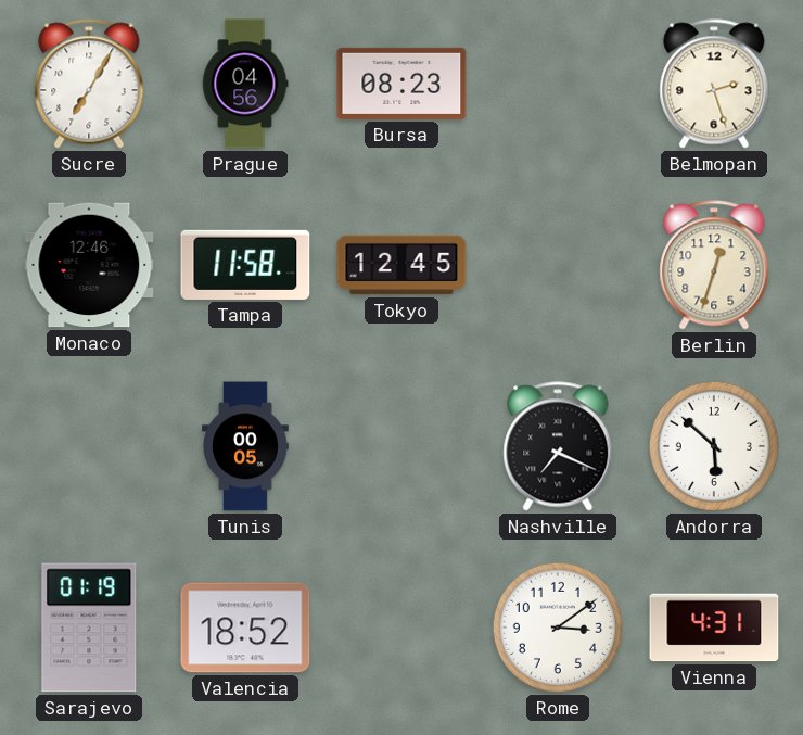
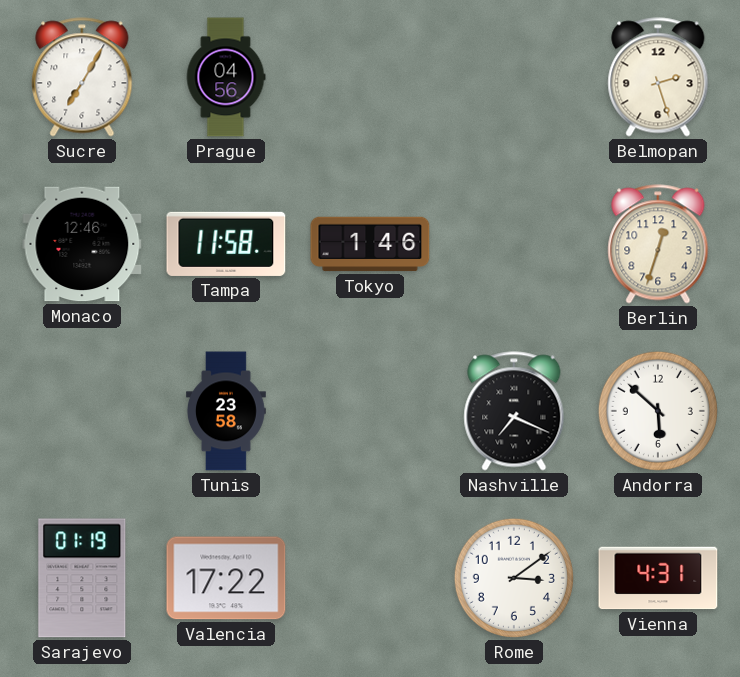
Bursa: 08:23 -> none (401, 84)
Tokyo: 12:45 -> 1:46 (370, 244)
Tunis: 00:05 -> 23:58 (226, 411)
Valencia: 18:52 -> 17:22 (226, 578)
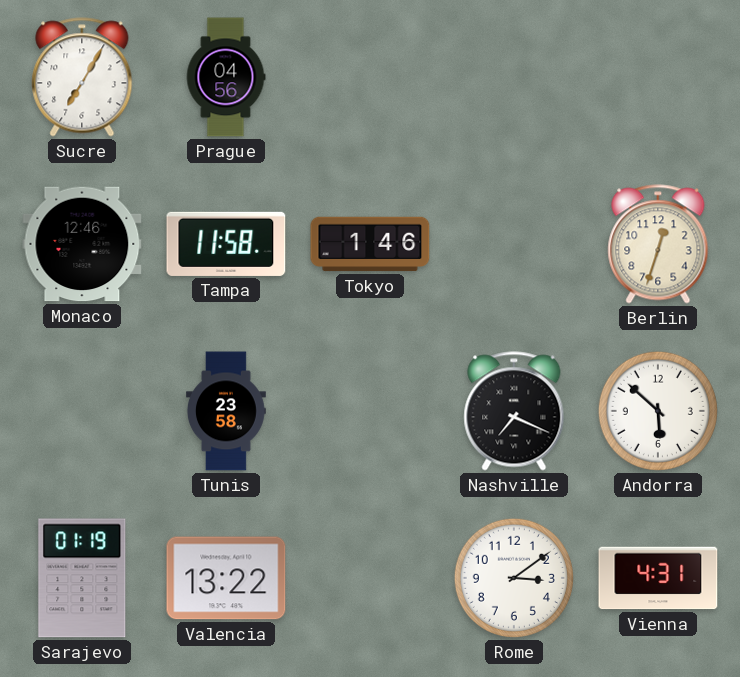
Belmopan: 2:27 -> none (658, 77)
Valencia: 17:22 -> 13:22 (226, 578)
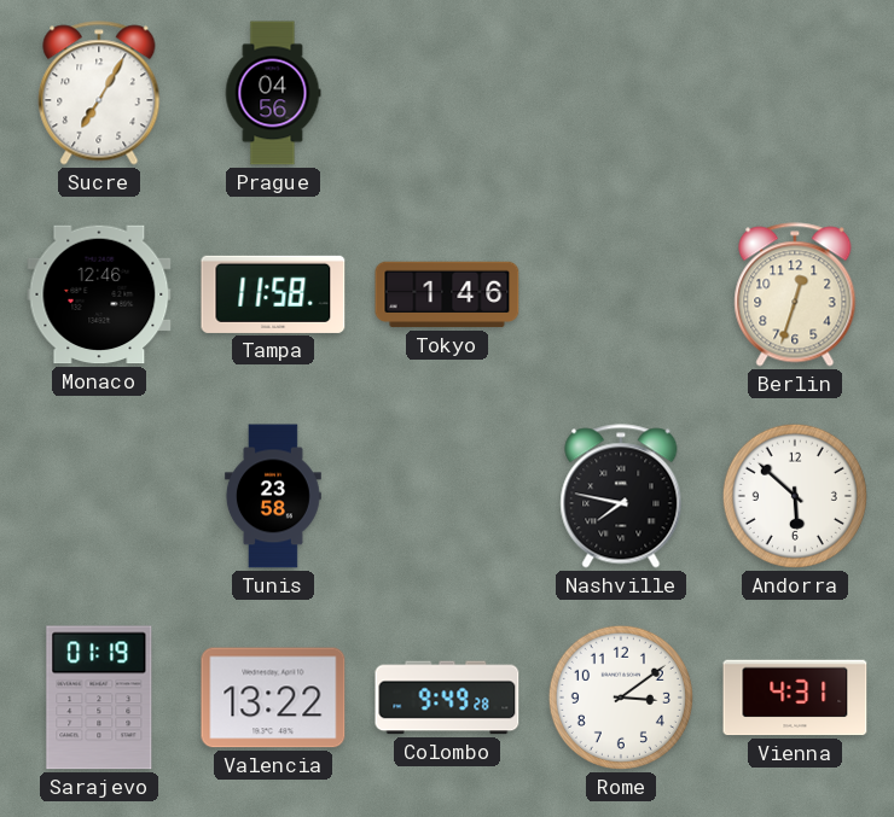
Nashville: 7:19 -> 7:47 (621, 496)
Colombo: none -> 9:49 (447, 698)
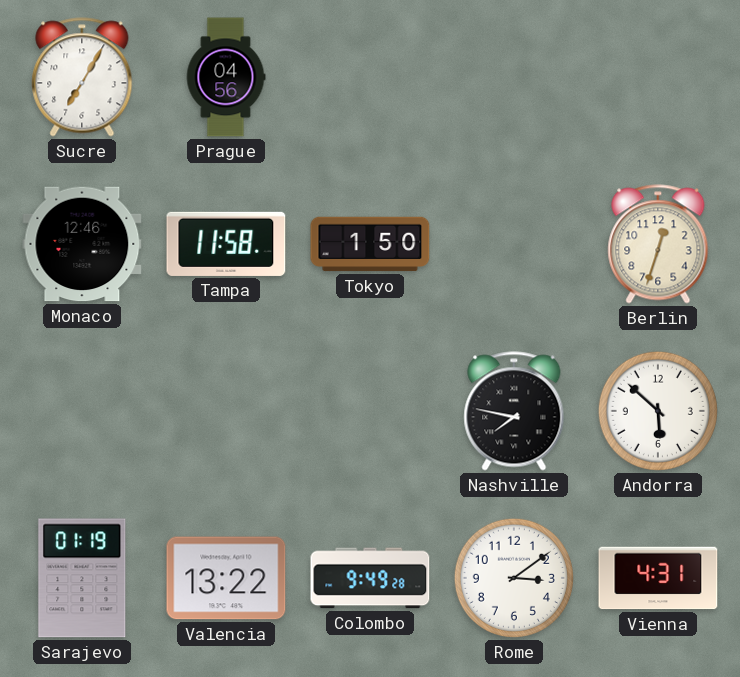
Tokyo: 1:46 -> 1:50 (370, 244)
Tunis: 23:58 -> none (273, 496)
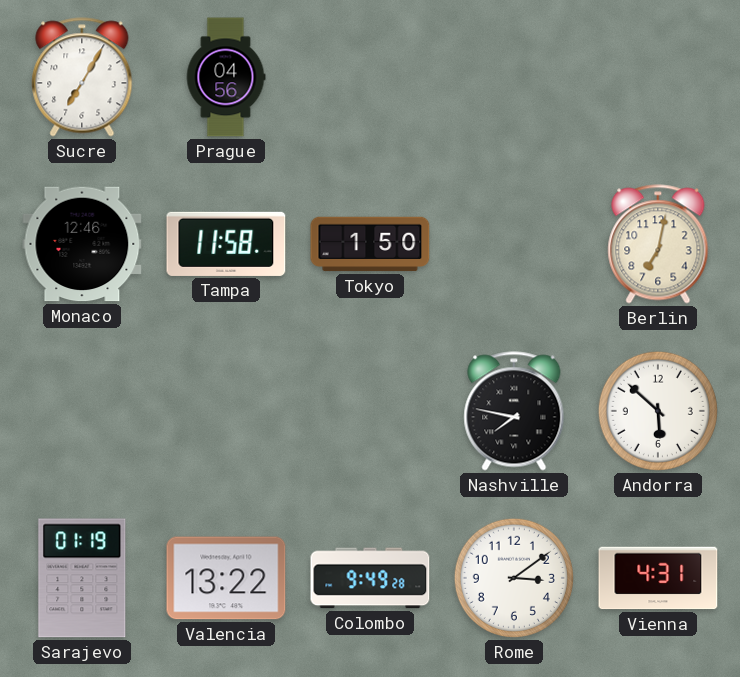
Berlin: 12:33 -> 7:02 (658, 244)
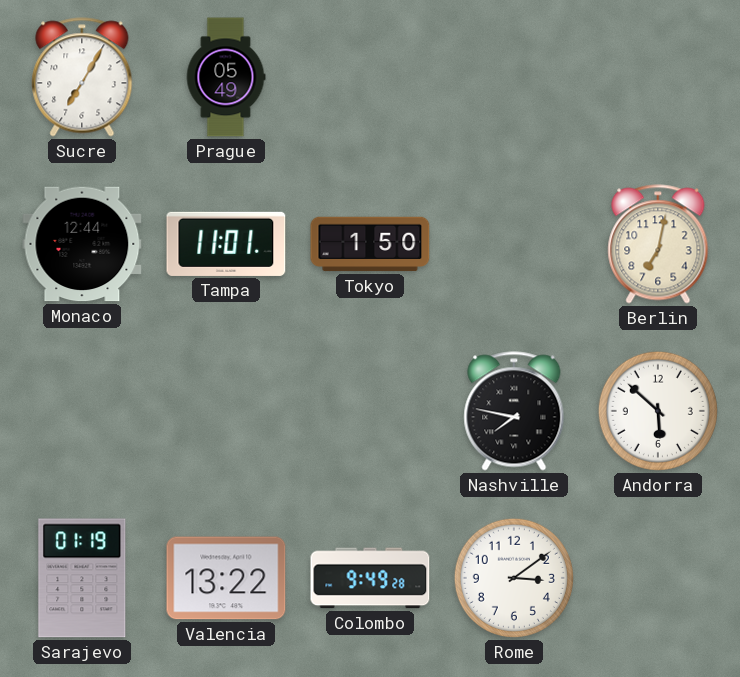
Prague: 04:56 -> 05:49 (226, 77)
Monaco: 12:46 -> 12:44 (82, 244)
Tampa: 11:58 -> 11:01 (226, 244)
Vienna: 4:31 -> none (658, 578)
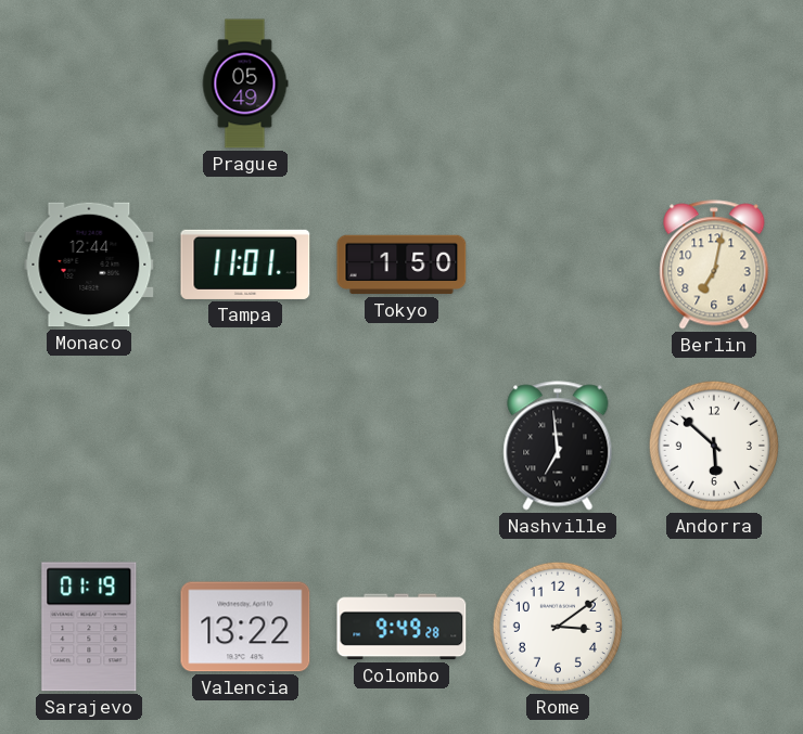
Sucre: 7:05 -> none (82, 77)
Nashville: 7:47 -> 6:59 (558, 446)
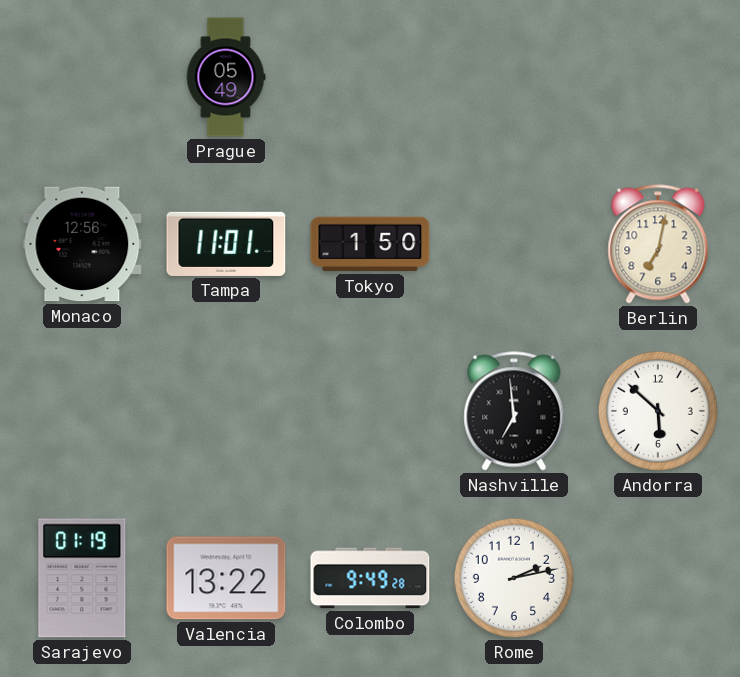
Monaco: 12:44 -> 12:56 (82, 244)
Rome: 3:09 -> 2:13 (514, 578)
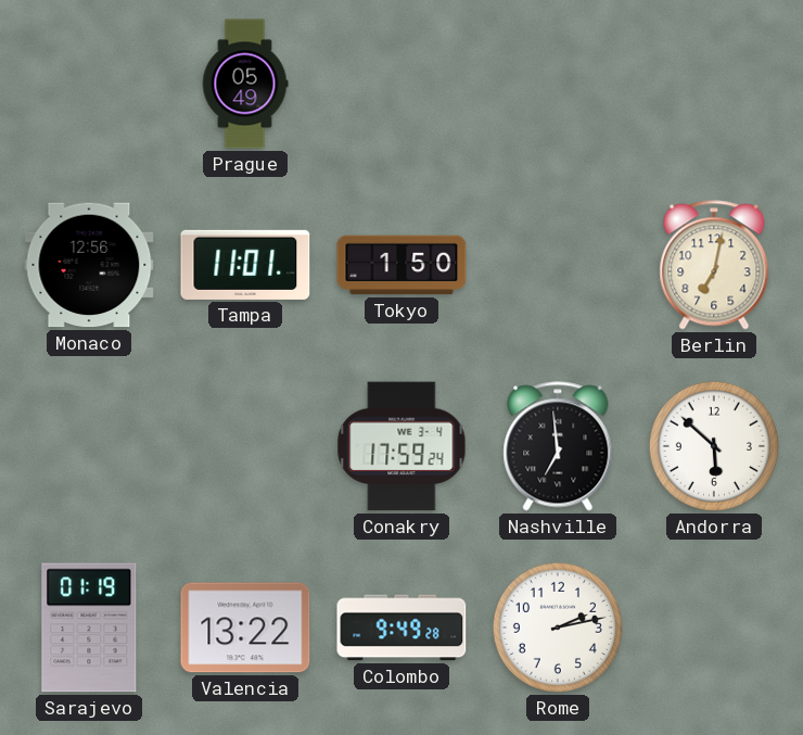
Conakry: none -> 17:59 (401, 446)
